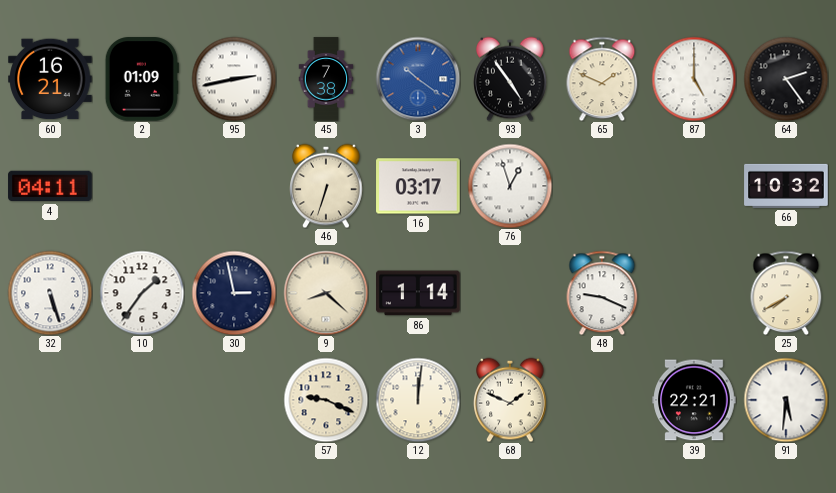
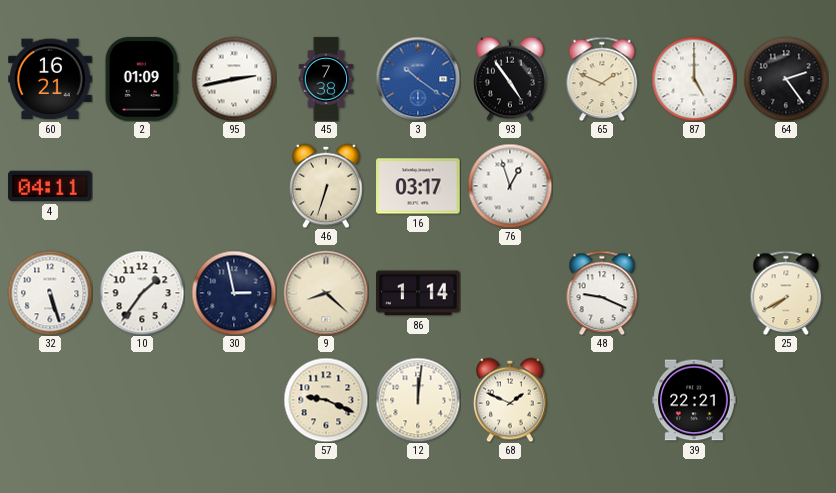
66: 10:32 -> none (786, 186)
91: 5:31 -> none (786, 400)
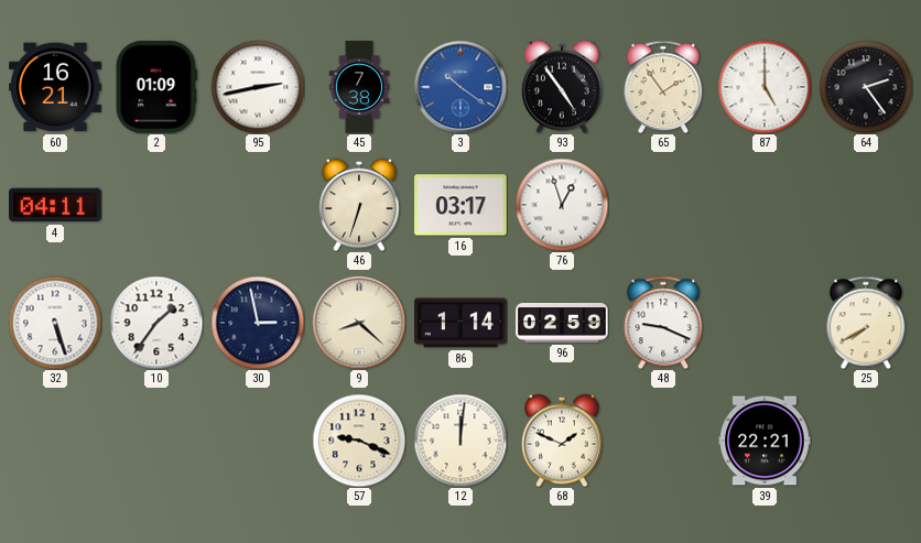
65: 1:49 -> 1:54 (663, 87)
96: none -> 02:59 (562, 323)
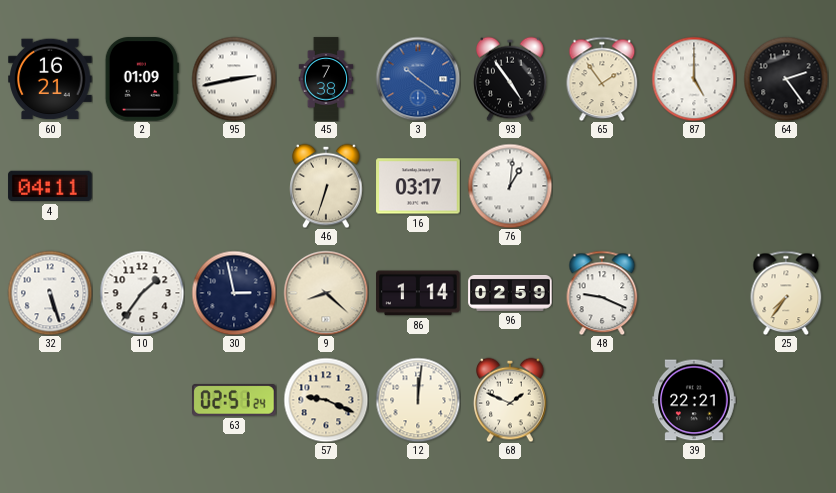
76: 12:57 -> 1:01 (510, 186)
25: 7:40 -> 7:36 (786, 293)
63: none -> 02:51 (235, 401)
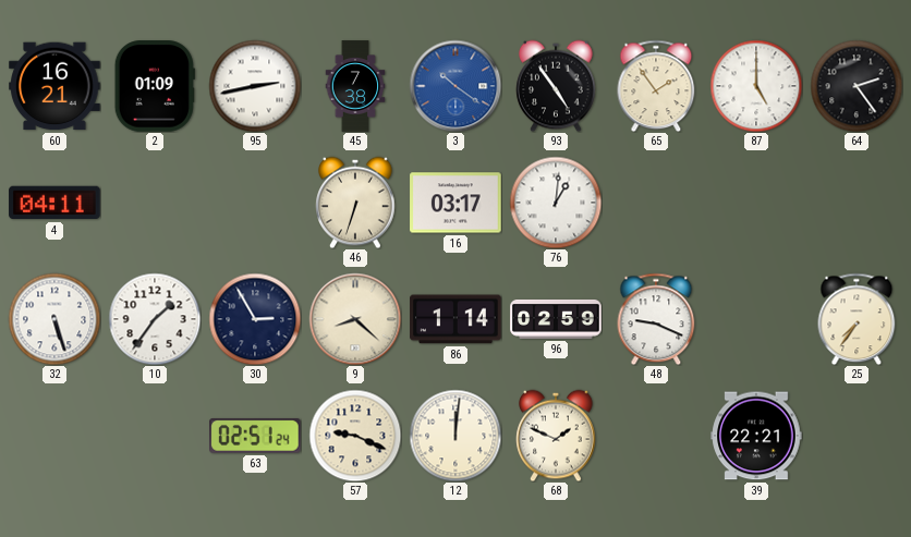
30: 2:58 -> 2:55 (255, 319)
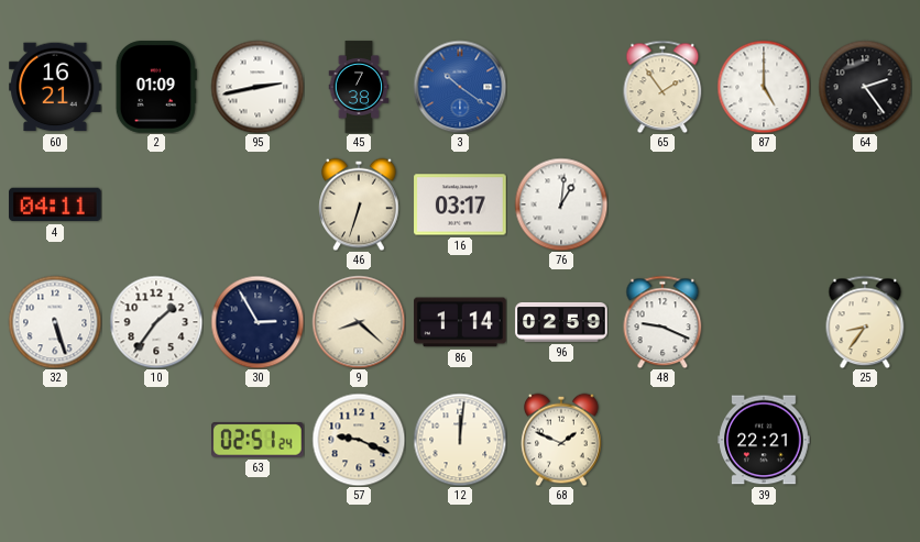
93: 4:54 -> none (556, 86)
25: 7:36 -> 8:36 (865, 322)
